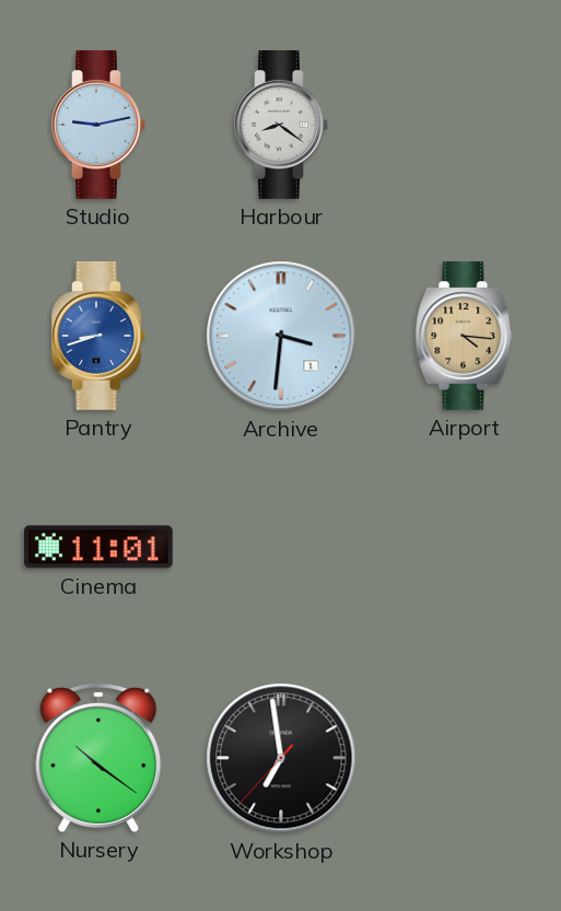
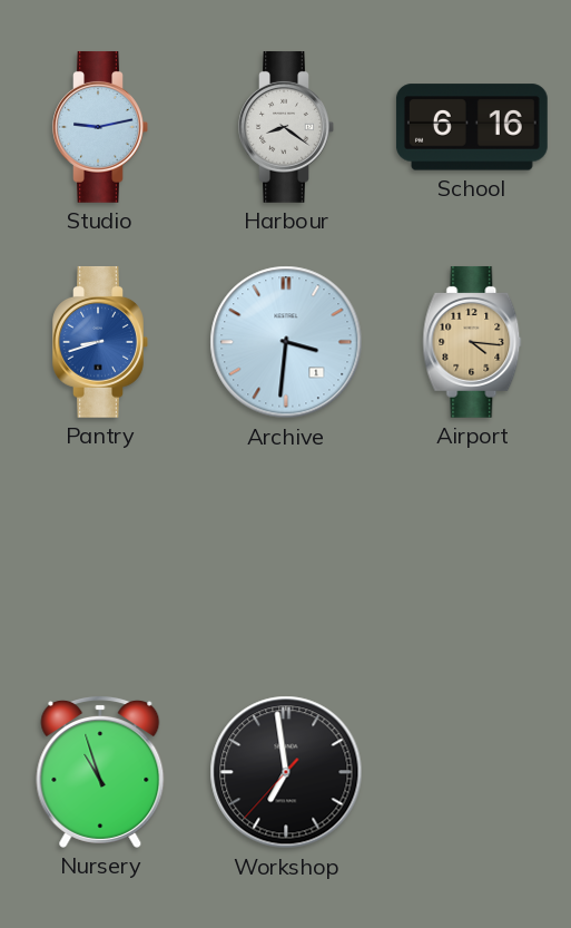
School: none -> 6:16 (472, 127)
Cinema: 11:01 -> none (98, 547)
Nursery: 10:21 -> 10:57 (100, 771)
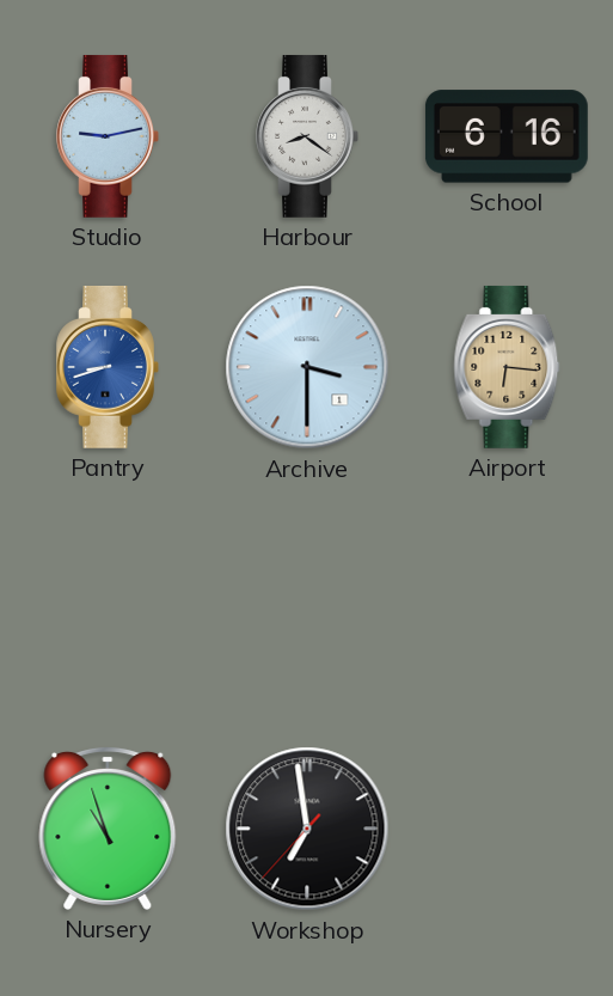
Archive: 3:31 -> 3:30 (307, 367)
Airport: 4:16 -> 6:16 (507, 367)
